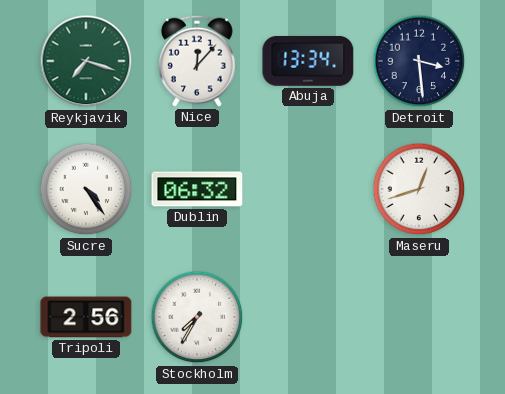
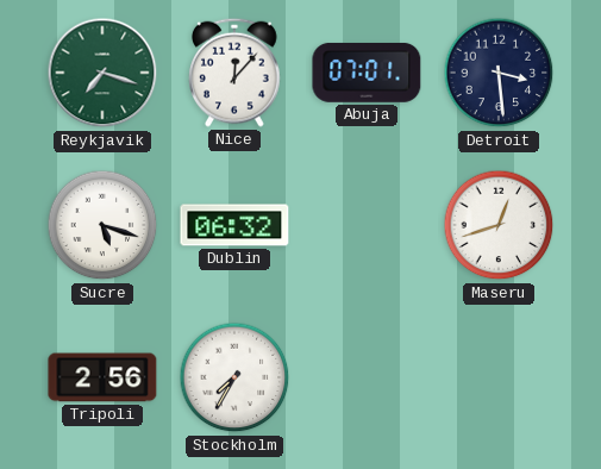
Abuja: 13:34 -> 07:01 (367, 73)
Sucre: 4:24 -> 5:18 (102, 225)
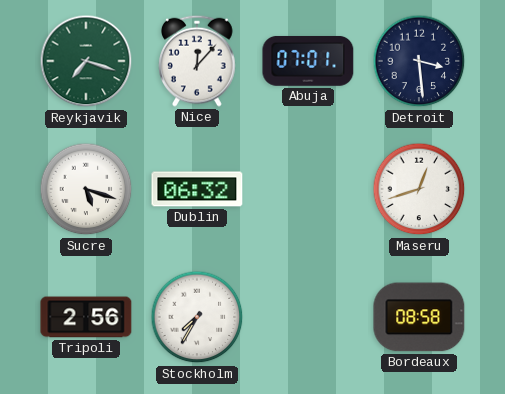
Bordeaux: none -> 08:58 (419, 317)
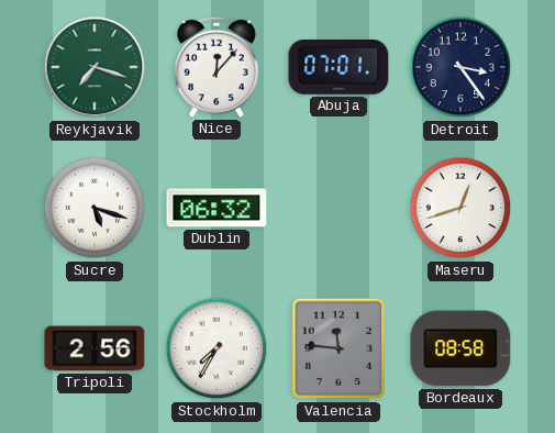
Detroit: 3:29 -> 3:24 (460, 67)
Valencia: none -> 11:46 (338, 348)
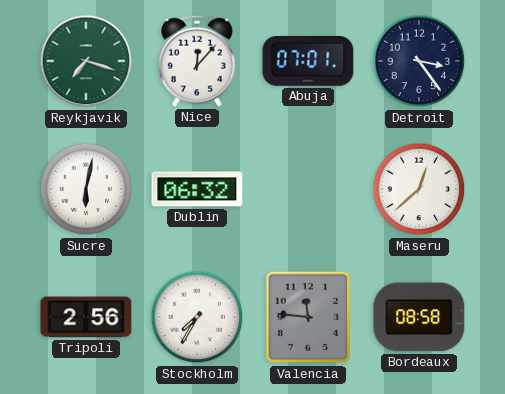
Sucre: 5:18 -> 6:02 (86, 189)
Maseru: 12:42 -> 12:38 (419, 189)
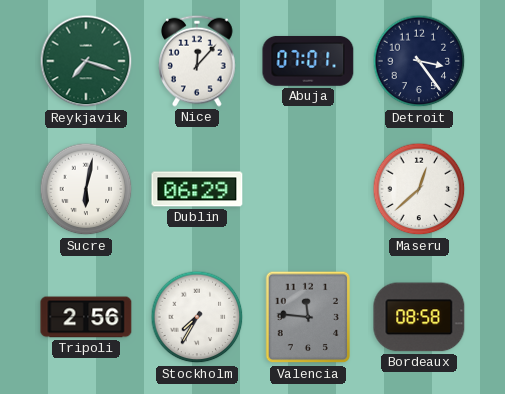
Dublin: 06:32 -> 06:29 (197, 189)
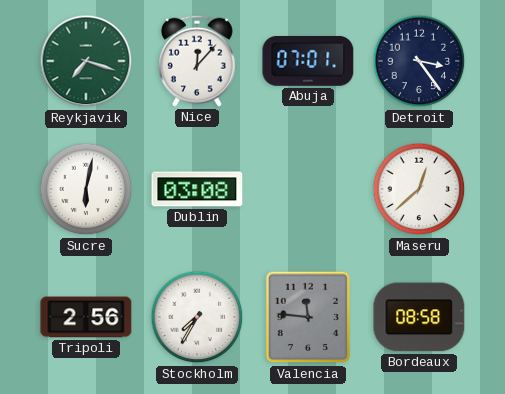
Dublin: 06:29 -> 03:08 (197, 189)
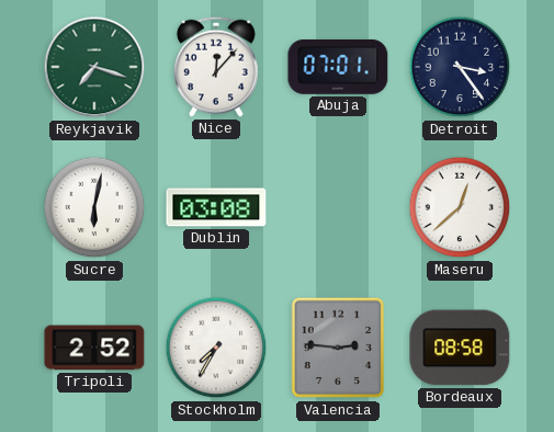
Tripoli: 2:56 -> 2:52 (94, 348)
Valencia: 11:46 -> 2:46 (338, 348)
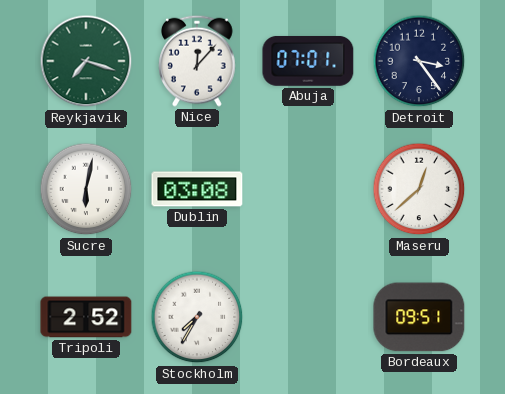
Valencia: 2:46 -> none (338, 348)
Bordeaux: 08:58 -> 09:51 (419, 317)
